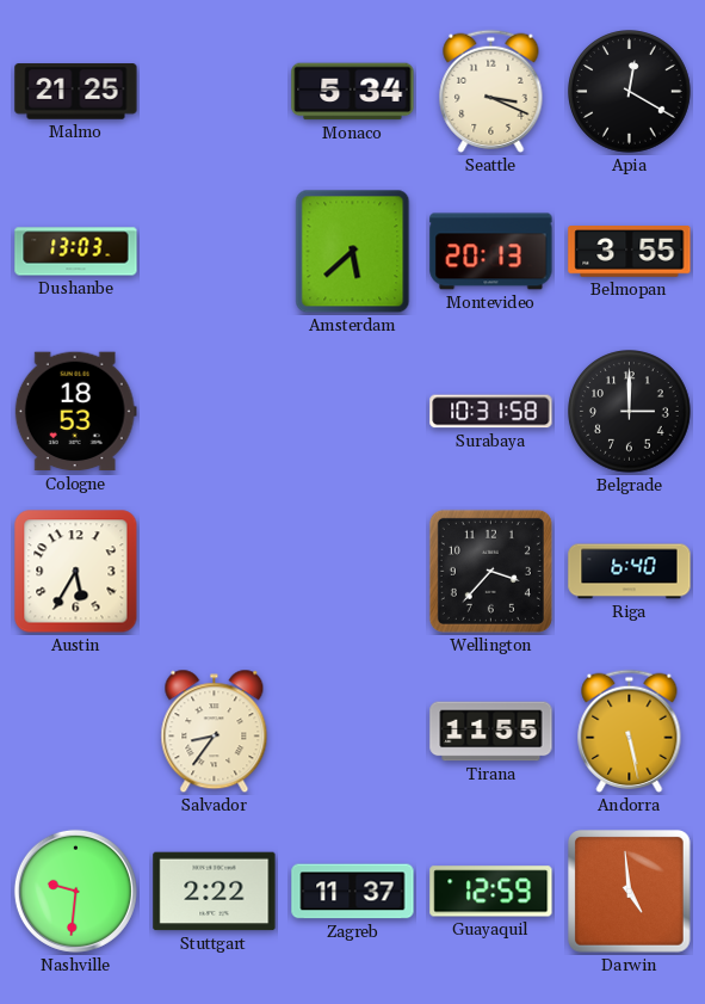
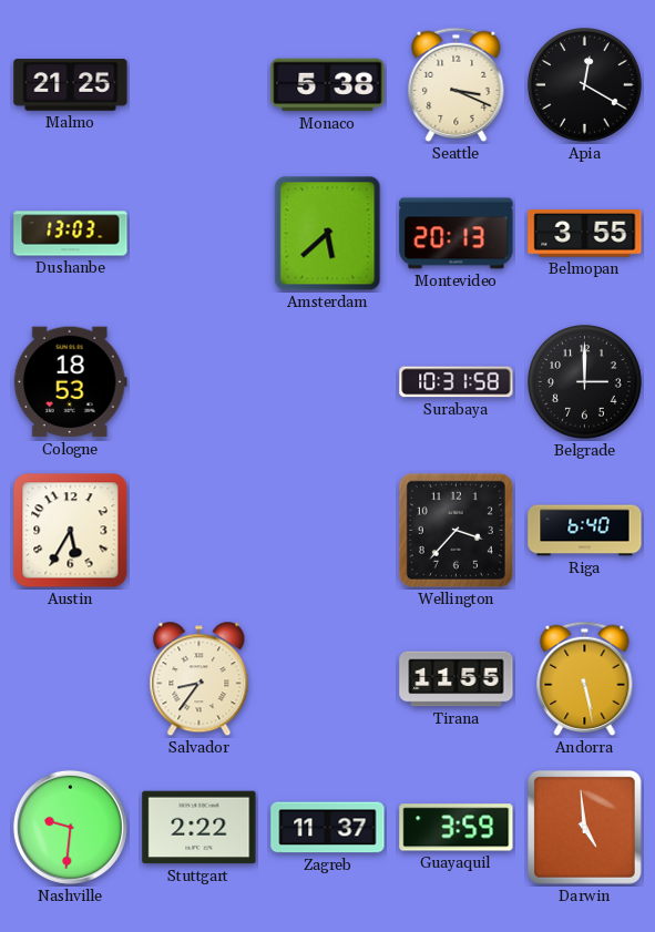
Monaco: 5:34 -> 5:38 (328, 85)
Guayaquil: 12:59 -> 3:59 (457, 828)
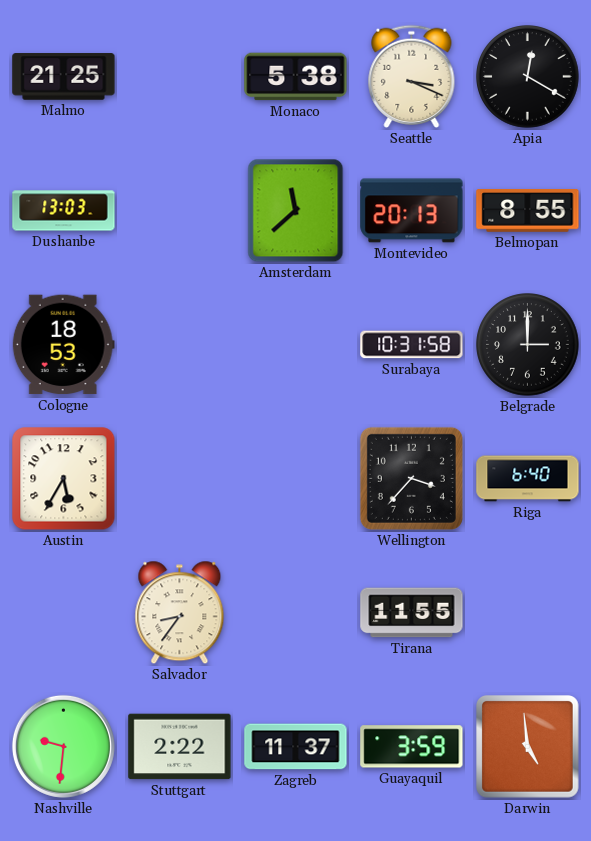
Amsterdam: 5:38 -> 11:38 (296, 211)
Belmopan: 3:55 -> 8:55 (528, 211)
Andorra: 5:28 -> none (585, 678)
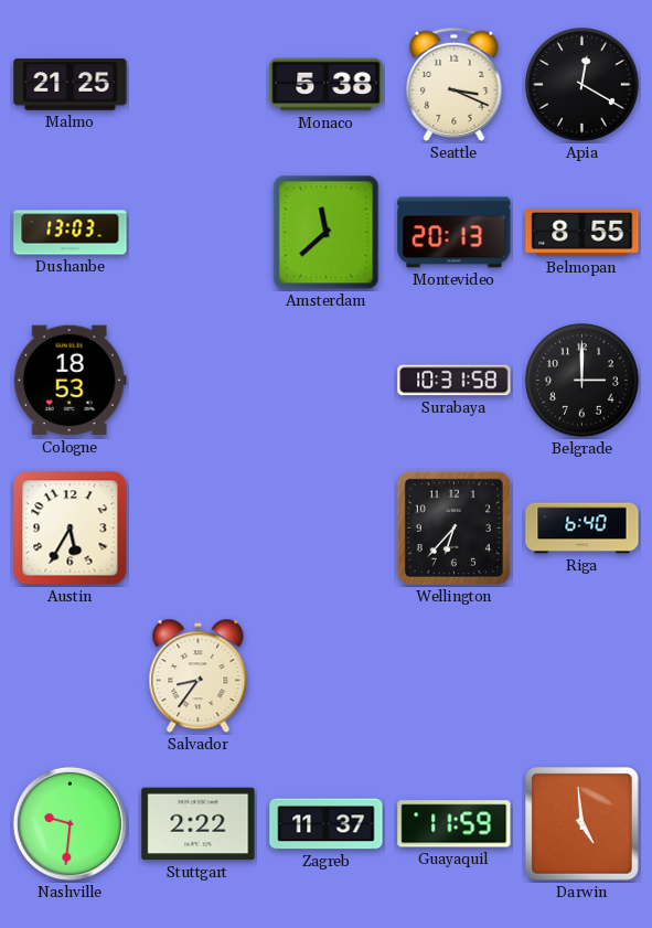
Wellington: 3:37 -> 6:37 (453, 527)
Tirana: 11:55 -> none (412, 613)
Guayaquil: 3:59 -> 11:59 (455, 824)
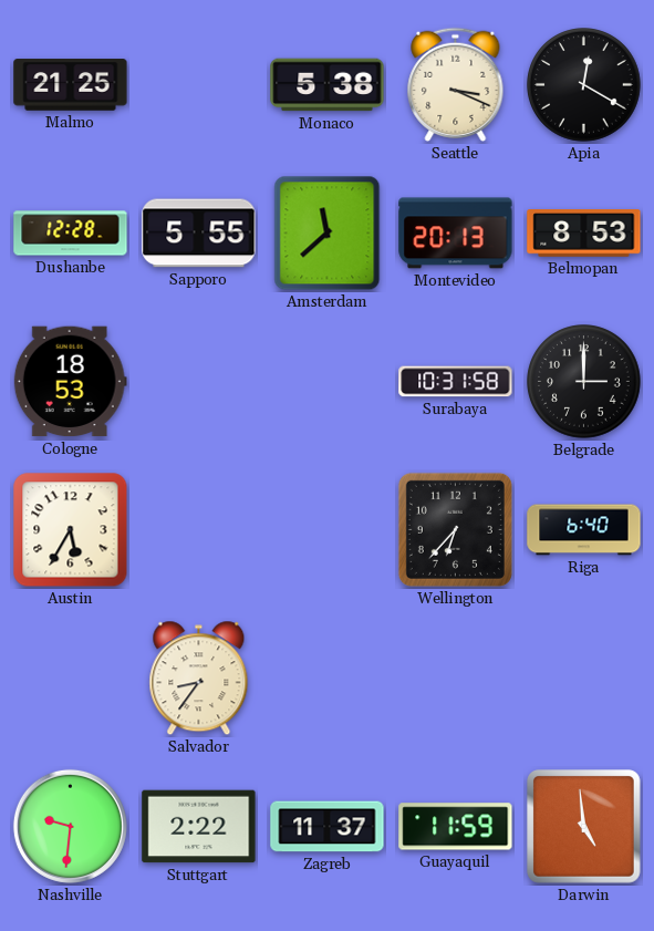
Dushanbe: 13:03 -> 12:28 (71, 234)
Sapporo: none -> 5:55 (199, 234)
Belmopan: 8:55 -> 8:53 (584, 234)
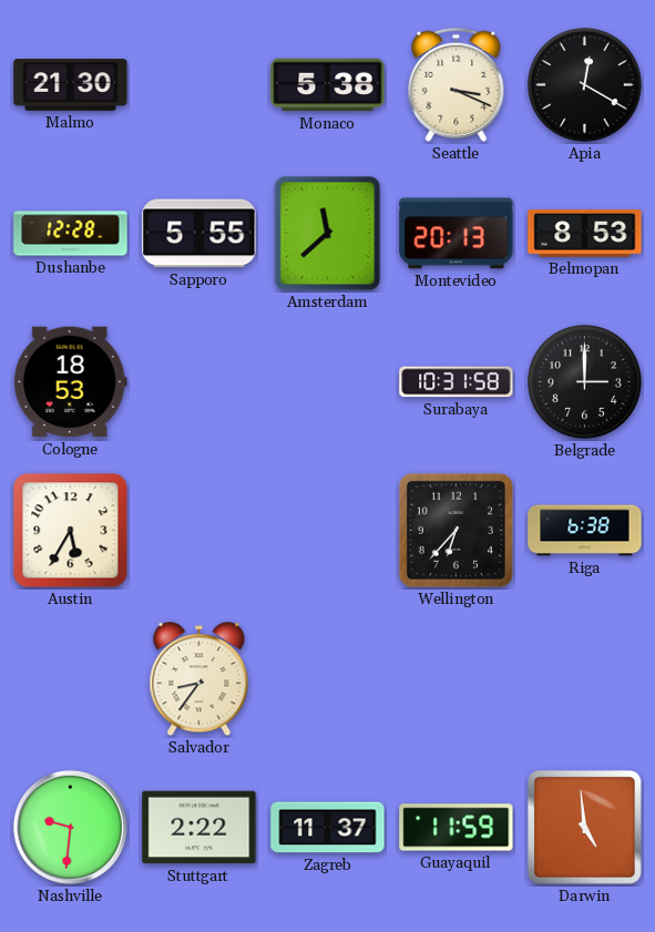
Malmo: 21:25 -> 21:30 (71, 85)
Riga: 6:40 -> 6:38 (585, 531)
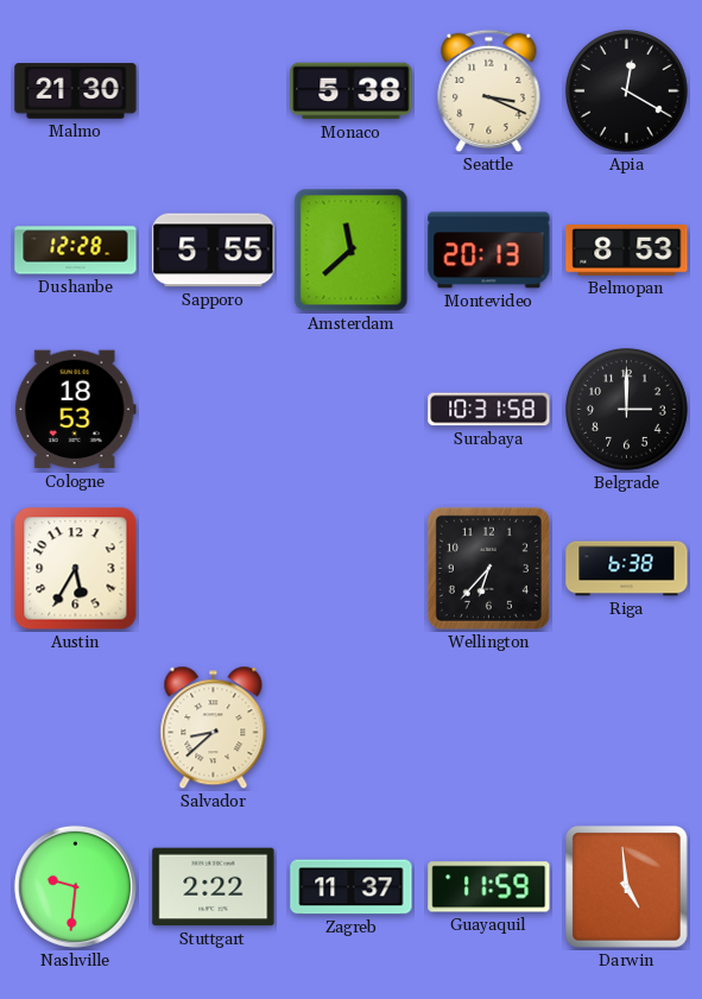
Salvador: 8:36 -> 8:38 (214, 728)
